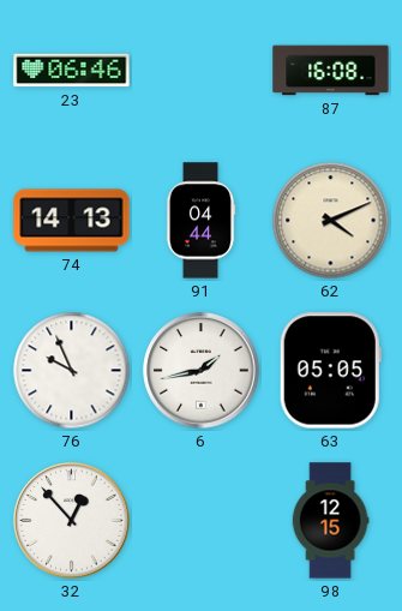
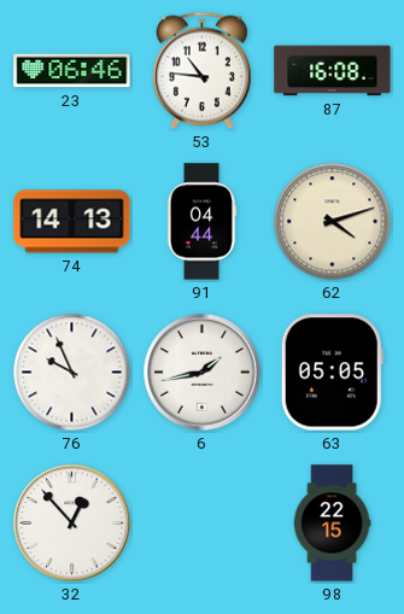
53: none -> 10:46 (201, 71)
62: 4:11 -> 4:12 (333, 222)
98: 12:15 -> 22:15 (332, 524)
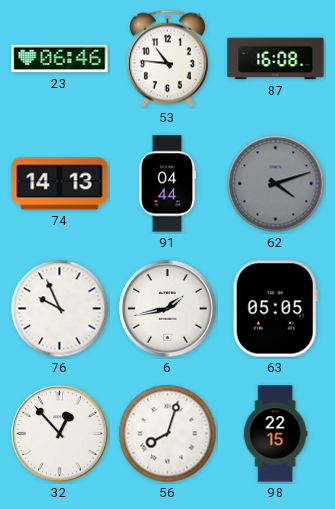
62 dial: cream -> grey (276, 184)
56: none -> 8:03 (168, 434)
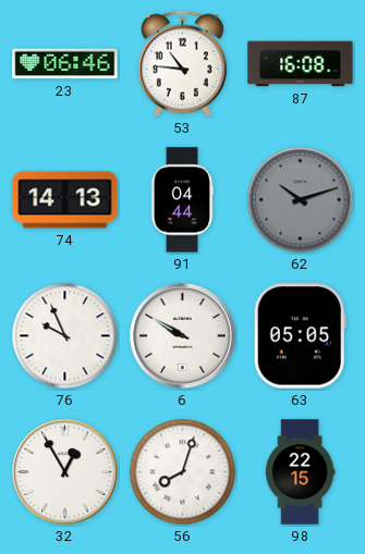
62: 4:12 -> 10:12 (301, 200)
6: 1:43 -> 9:50 (183, 336)
32: 12:53 -> 12:55 (65, 472)
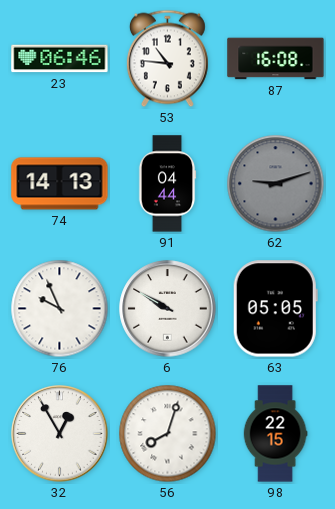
62: 10:12 -> 9:12 (276, 184)
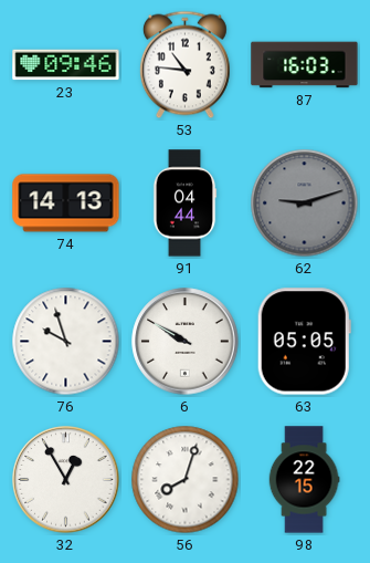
23: 06:46 -> 09:46 (66, 65)
87: 16:08 -> 16:03 (305, 65)
76: 9:56 -> 9:57 (66, 342)
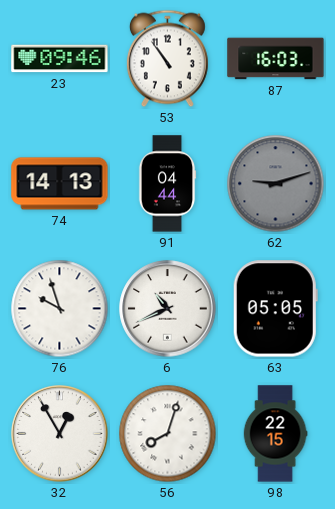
53: 10:46 -> 10:54 (167, 59)
6: 9:50 -> 10:41 (168, 309)
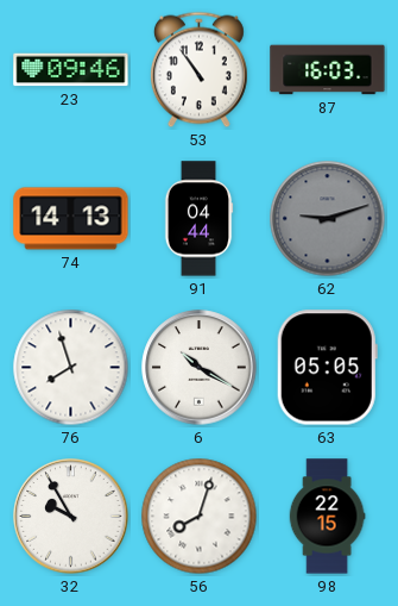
76: 9:57 -> 7:57 (71, 368)
6: 10:41 -> 10:20 (200, 368)
32: 12:55 -> 9:55 (71, 517)
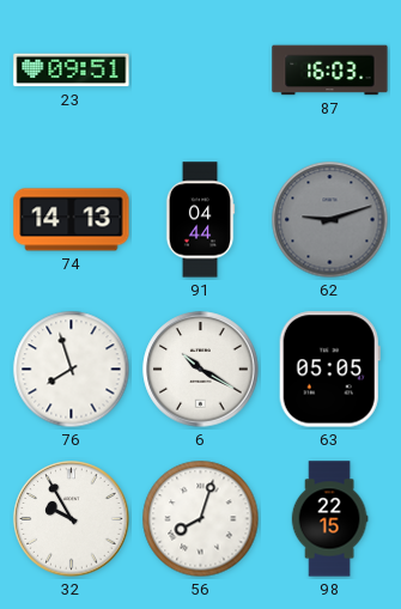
23: 09:46 -> 09:51 (72, 71)
53: 10:54 -> none (198, 70)
